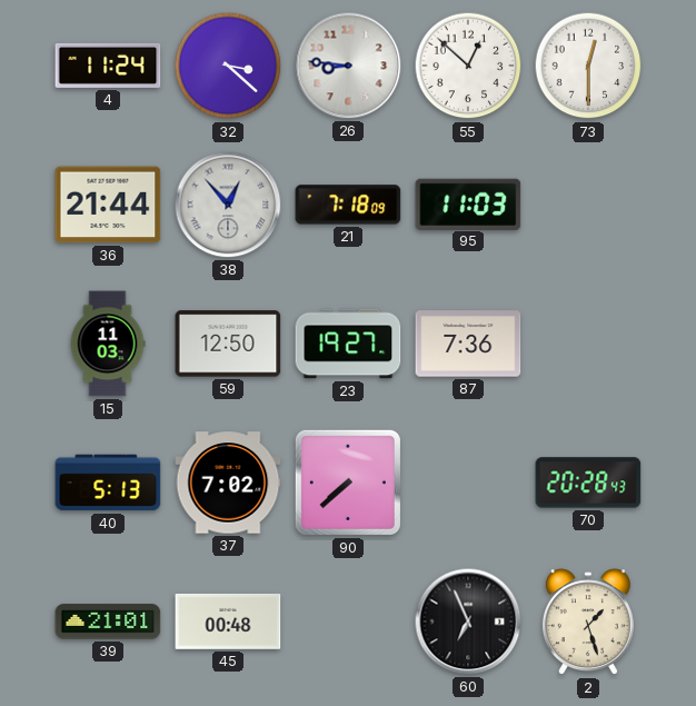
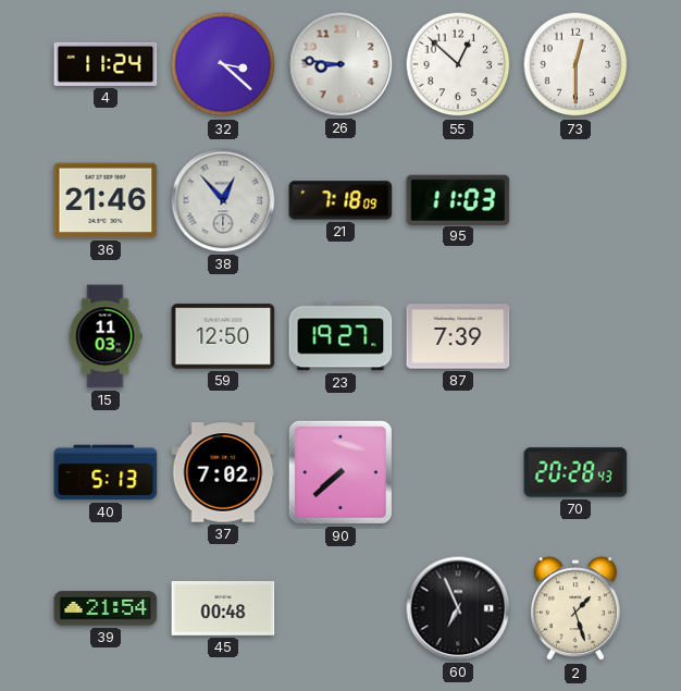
36: 21:44 -> 21:46 (106, 200)
87: 7:36 -> 7:39 (458, 336)
39: 21:01 -> 21:54 (106, 608)
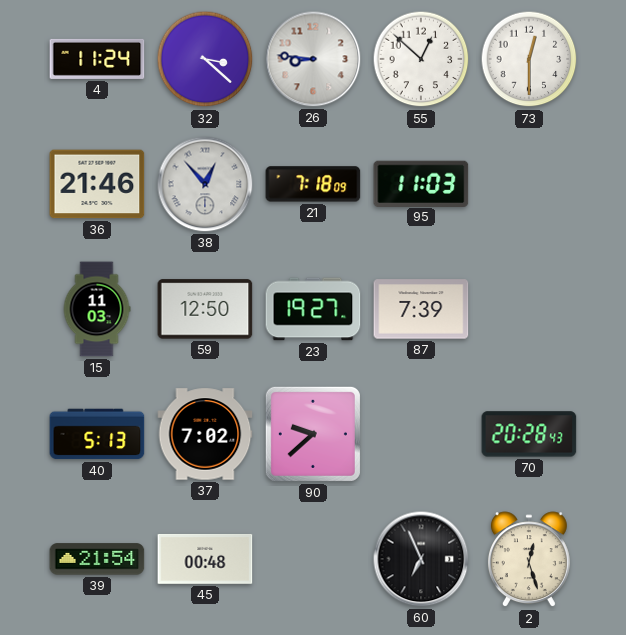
90: 7:38 -> 9:38 (313, 434)
2: 1:27 -> 12:27 (529, 560)
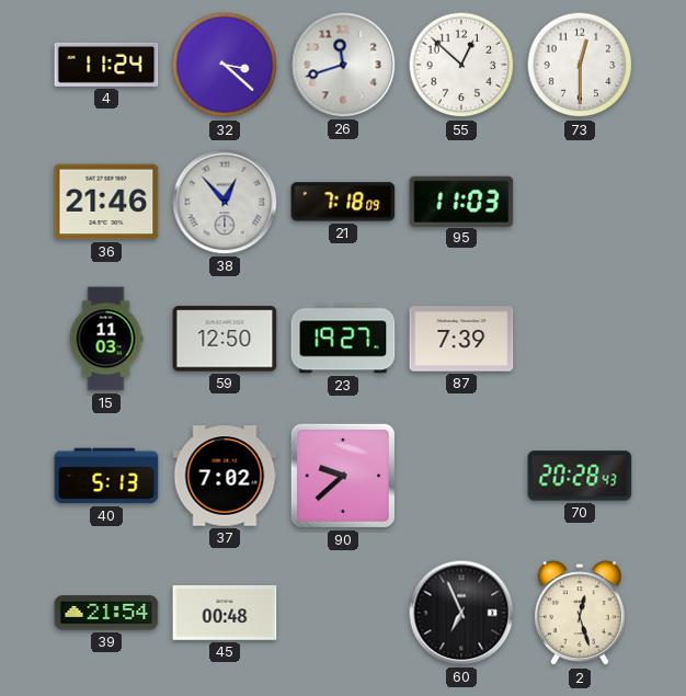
26: 8:46 -> 11:42 (343, 65)
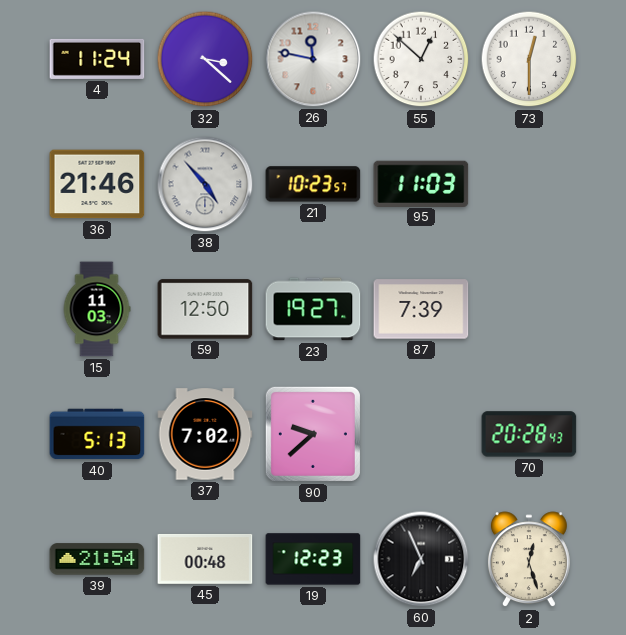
26: 11:42 -> 11:47 (313, 59)
38: 12:53 -> 4:53 (205, 184)
21: 7:18 -> 10:23 (313, 184)
19: none -> 12:23 (313, 559)
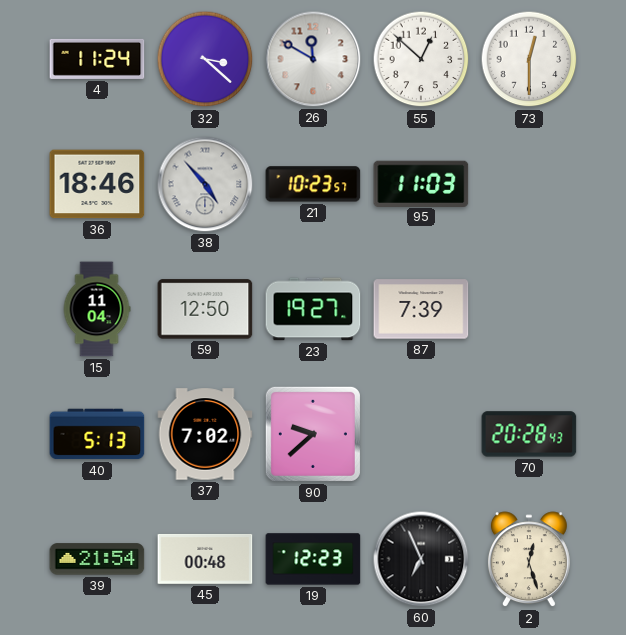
26: 11:47 -> 11:50 (313, 59)
36: 21:46 -> 18:46 (97, 184)
15: 11:03 -> 11:04 (97, 309)
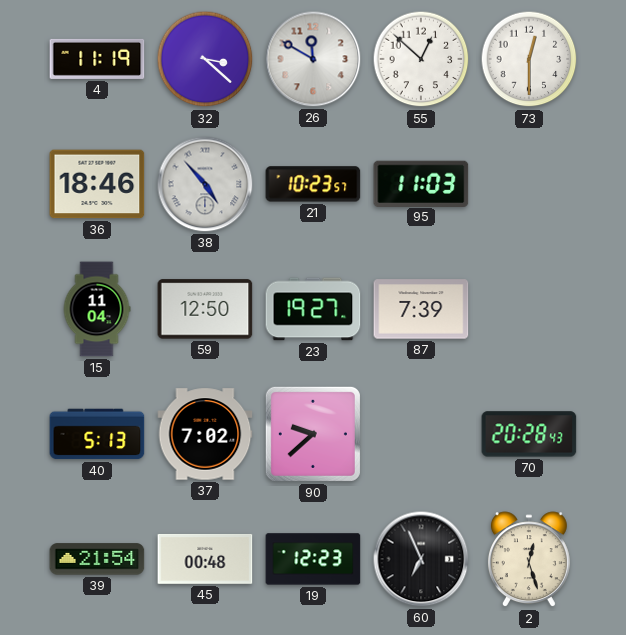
4: 11:24 -> 11:19 (97, 59)
